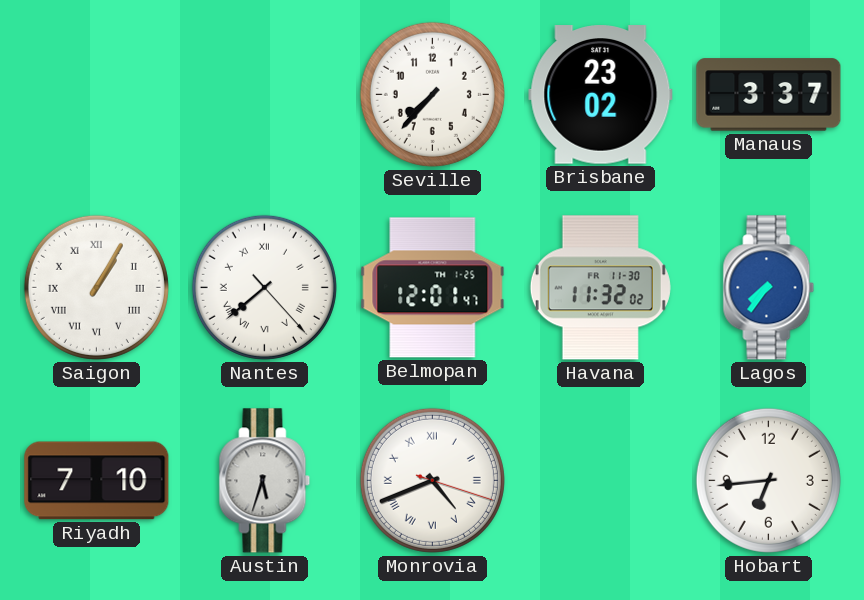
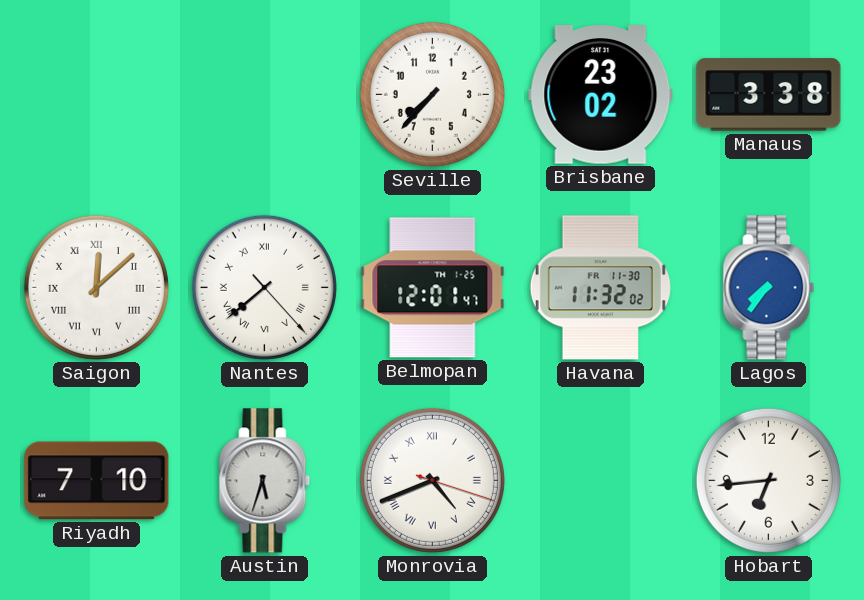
Manaus: 3:37 -> 3:38 (769, 95)
Saigon: 1:05 -> 12:08 (96, 287)
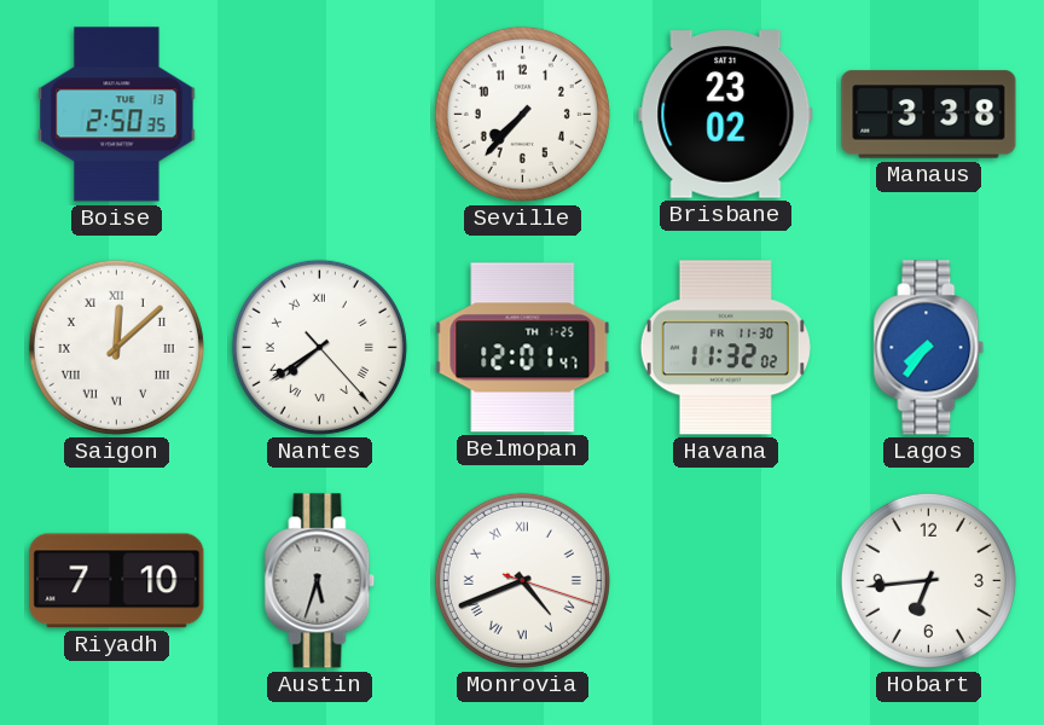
Boise: none -> 2:50 (117, 115)
Nantes: 7:38 -> 7:39 (319, 347)
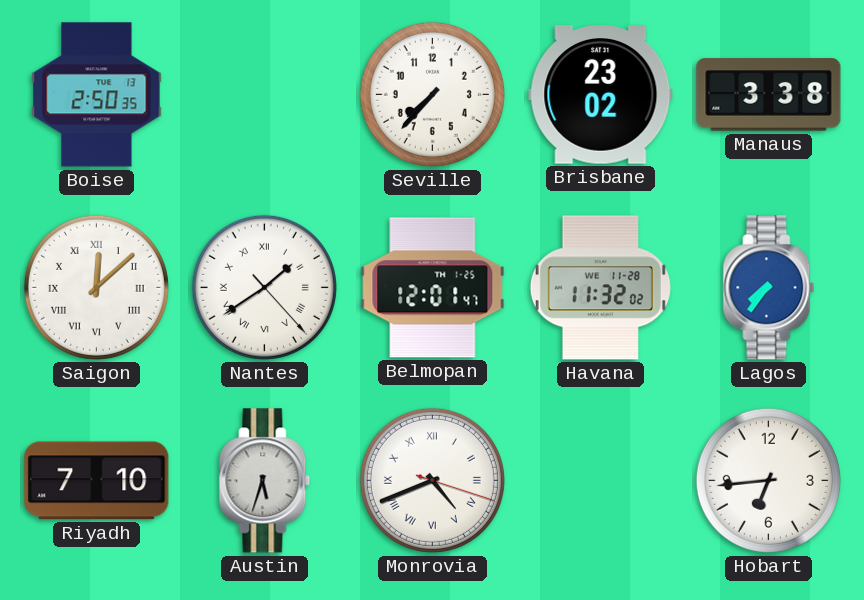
Nantes: 7:39 -> 1:39 (264, 287)
Havana date: FR 11-30 -> WE 11-28 (600, 288)
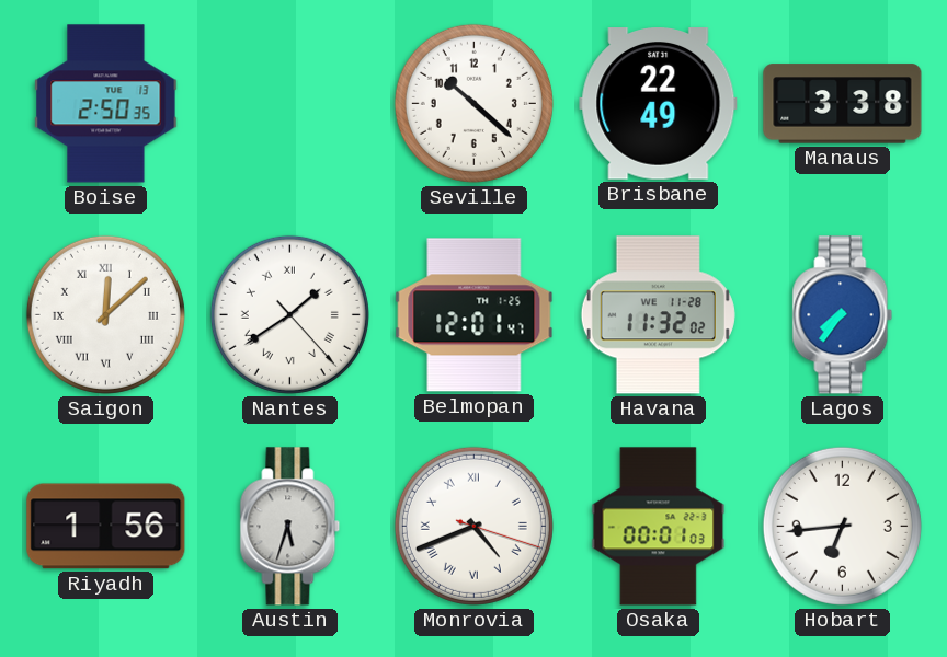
Seville: 7:37 -> 10:22 (473, 103)
Brisbane: 23:02 -> 22:49 (659, 104)
Riyadh: 7:10 -> 1:56 (106, 527)
Osaka: none -> 00:01 (659, 527)
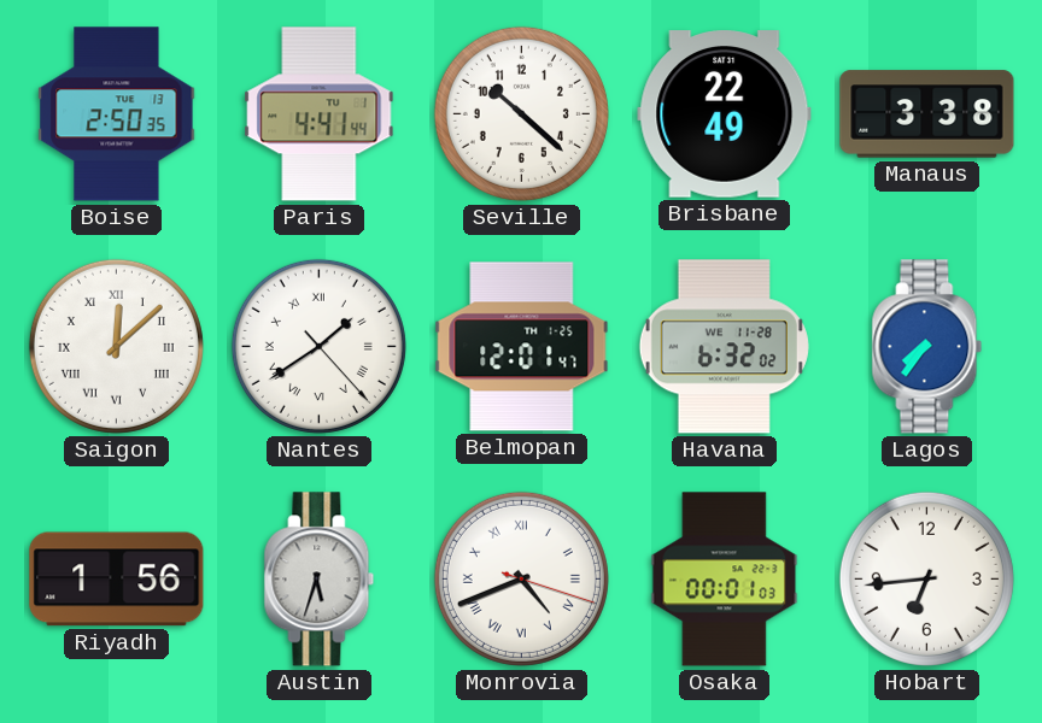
Paris: none -> 4:41 (320, 114)
Havana: 11:32 -> 6:32 (724, 347)
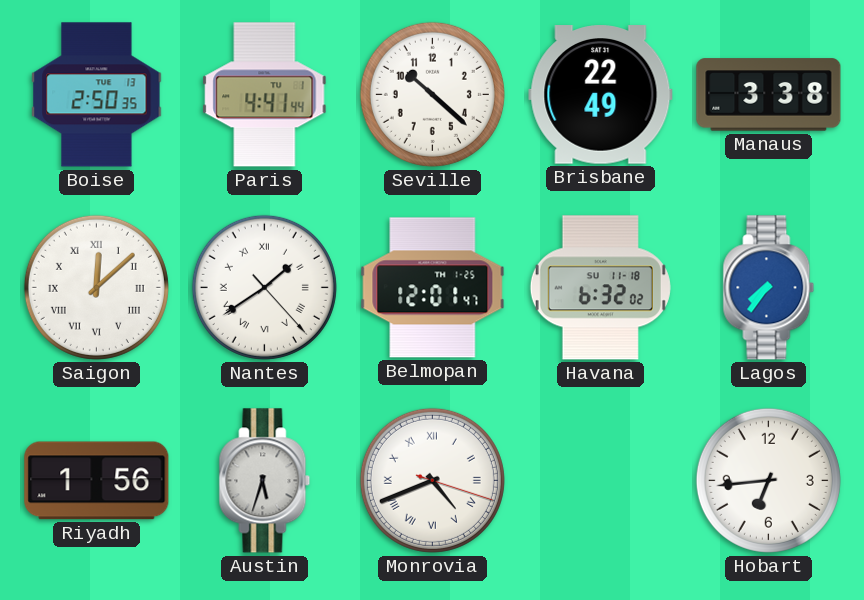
Havana date: WE 11-28 -> SU 11-18 (600, 288)
Osaka: 00:01 -> none (725, 580)
